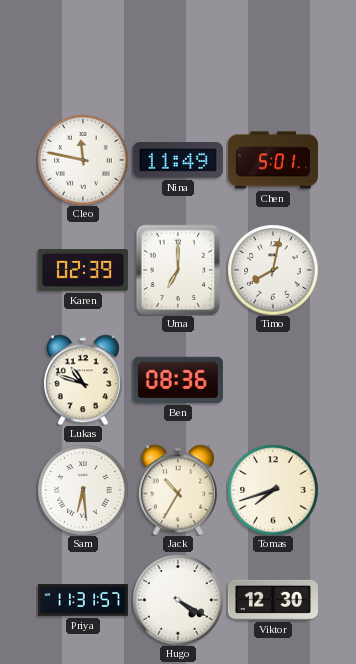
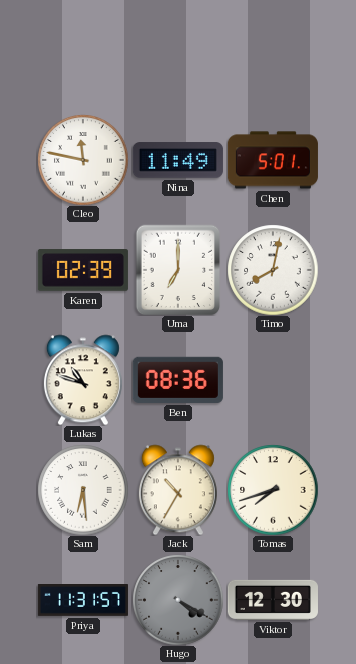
Hugo dial: white -> grey (178, 600)
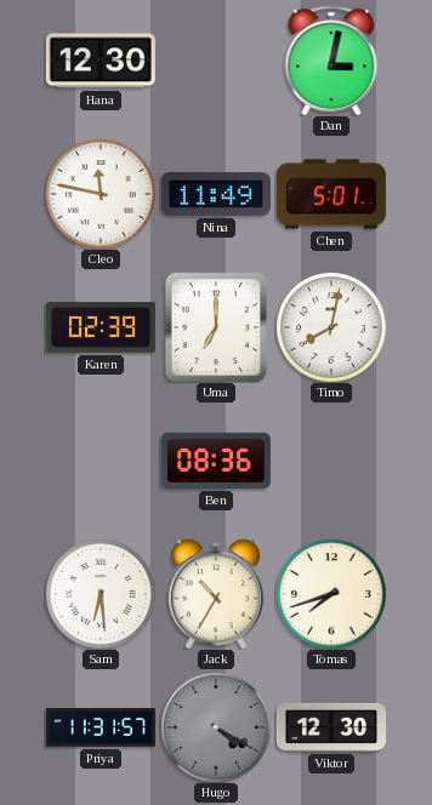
Hana: none -> 12:30 (101, 61)
Dan: none -> 3:02 (331, 61)
Lukas: 10:48 -> none (83, 380)
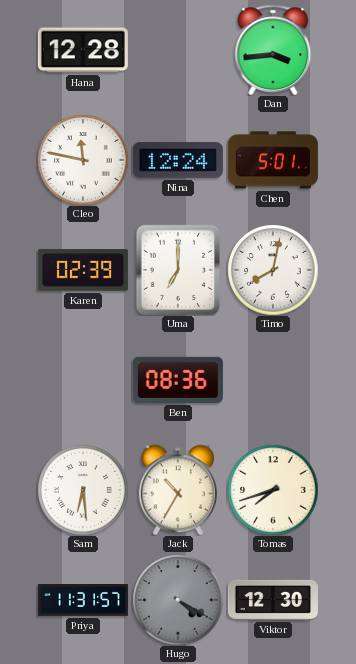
Hana: 12:30 -> 12:28 (83, 50)
Dan: 3:02 -> 3:44 (273, 50)
Nina: 11:49 -> 12:24 (178, 160)
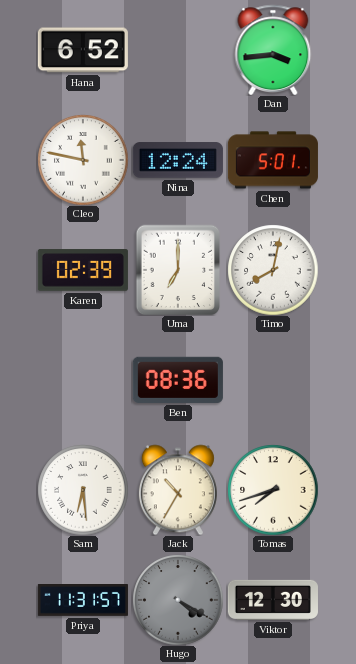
Hana: 12:28 -> 6:52 (83, 50)
